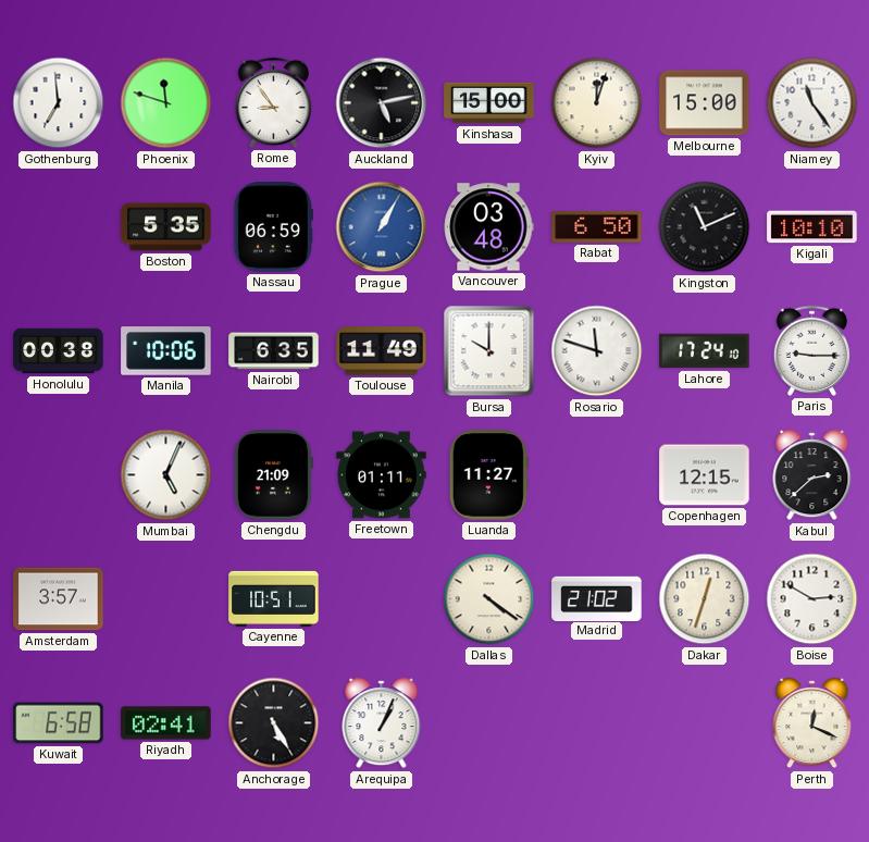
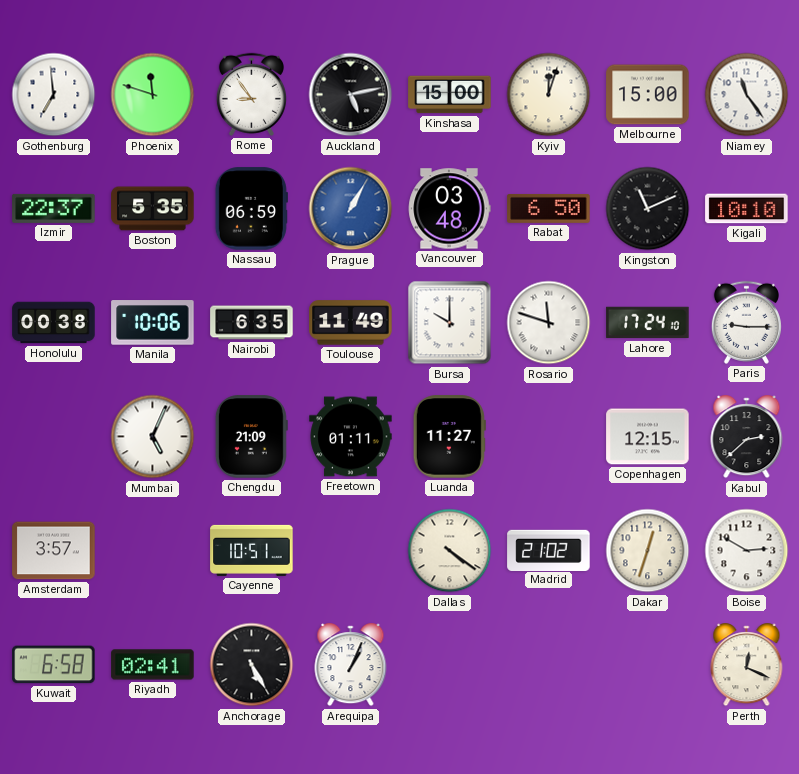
Izmir: none -> 22:37 (54, 208)
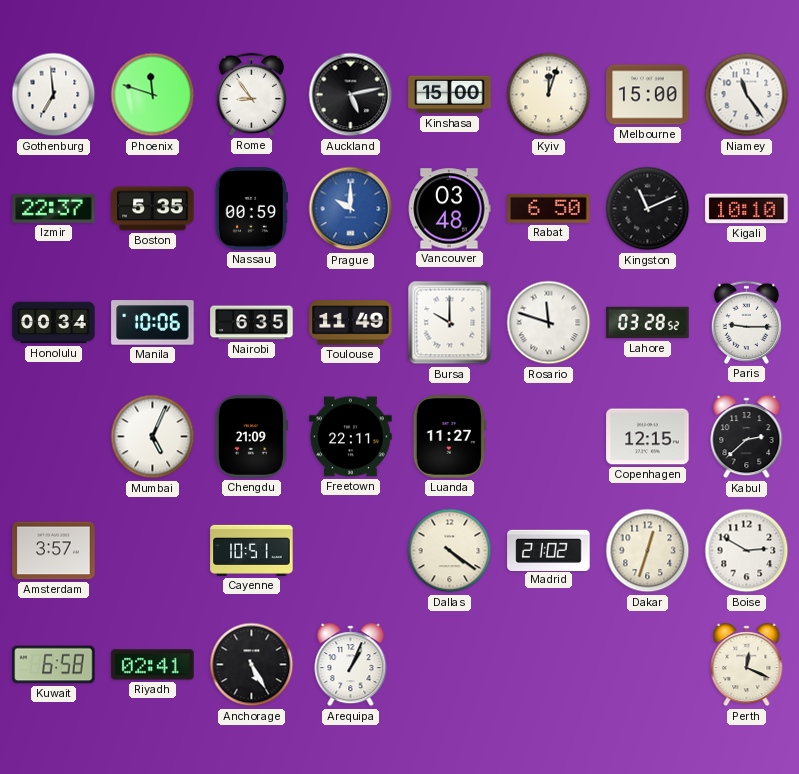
Nassau: 06:59 -> 00:59 (251, 209)
Prague: 1:05 -> 10:00 (351, 209)
Honolulu: 00:38 -> 00:34 (54, 323)
Lahore: 17:24 -> 03:28 (648, 323)
Freetown: 01:11 -> 22:11 (351, 437)
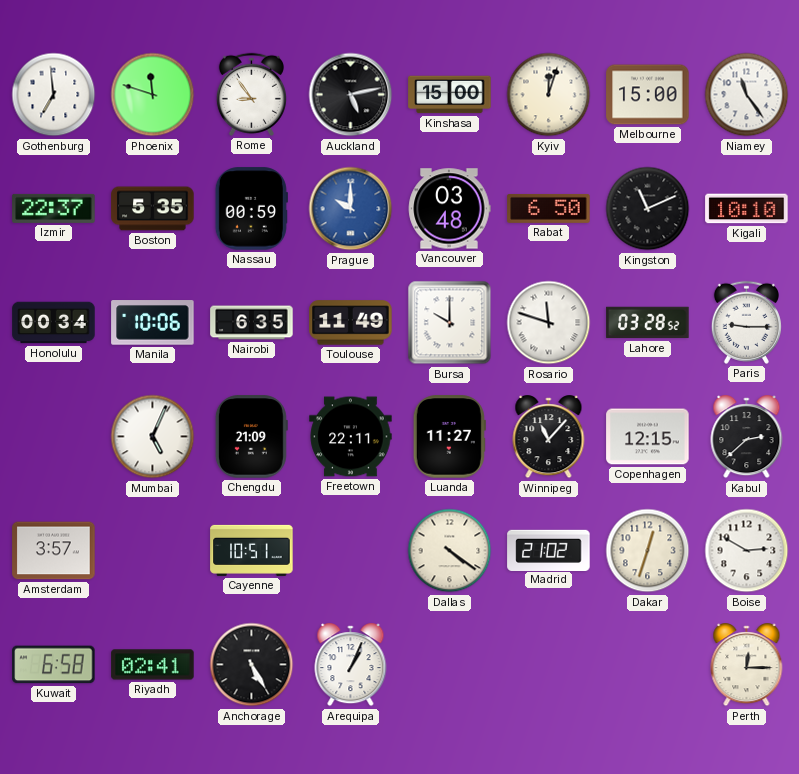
Winnipeg: none -> 11:07 (549, 437)
Perth: 12:19 -> 12:15 (747, 665)
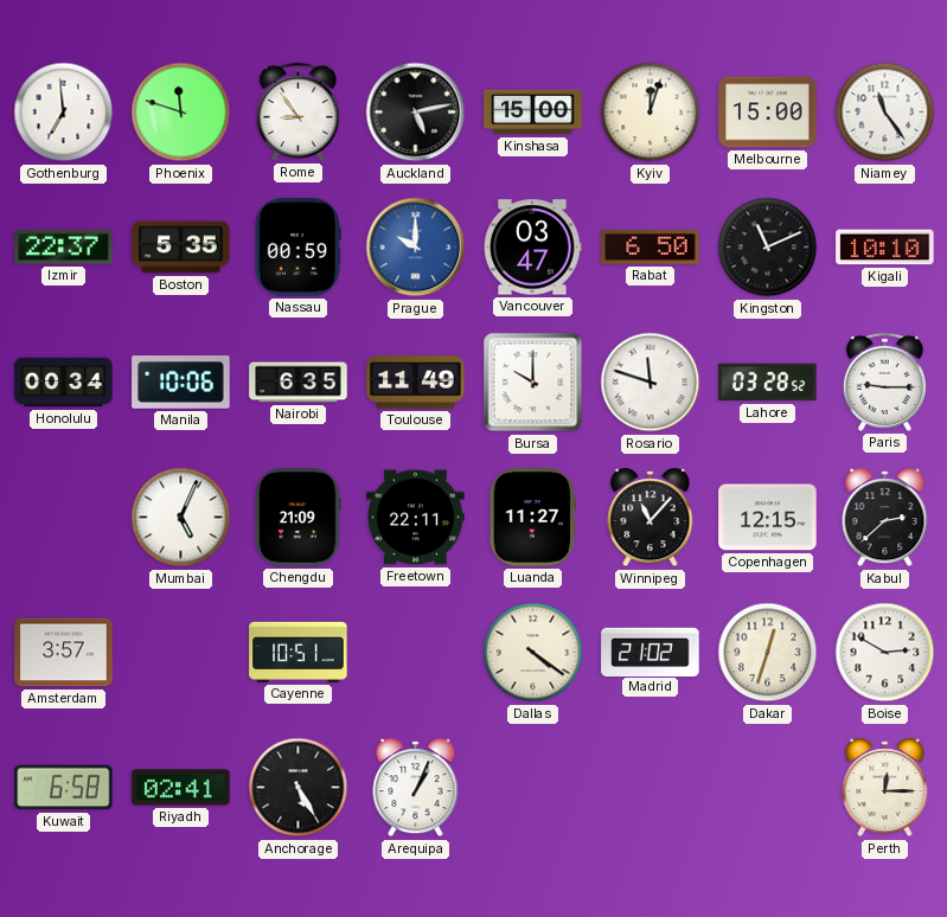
Vancouver: 03:48 -> 03:47 (532, 248)
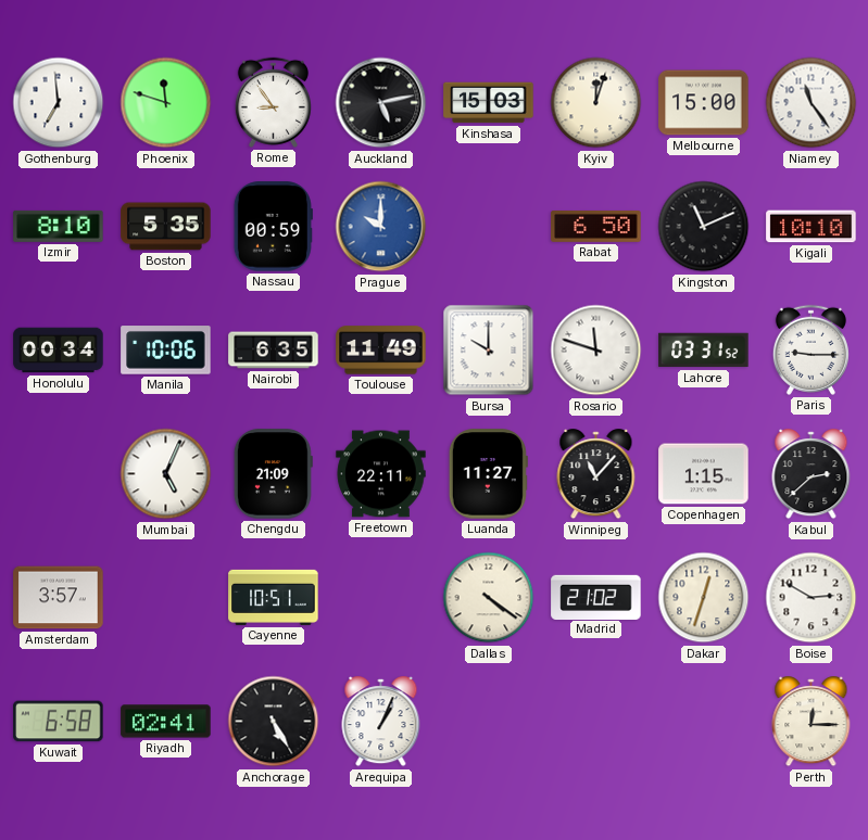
Kinshasa: 15:00 -> 15:03 (489, 103)
Izmir: 22:37 -> 8:10 (59, 226)
Vancouver: 03:47 -> none (532, 248)
Lahore: 03:28 -> 03:31 (704, 351)
Copenhagen: 12:15 -> 1:15 (704, 474)
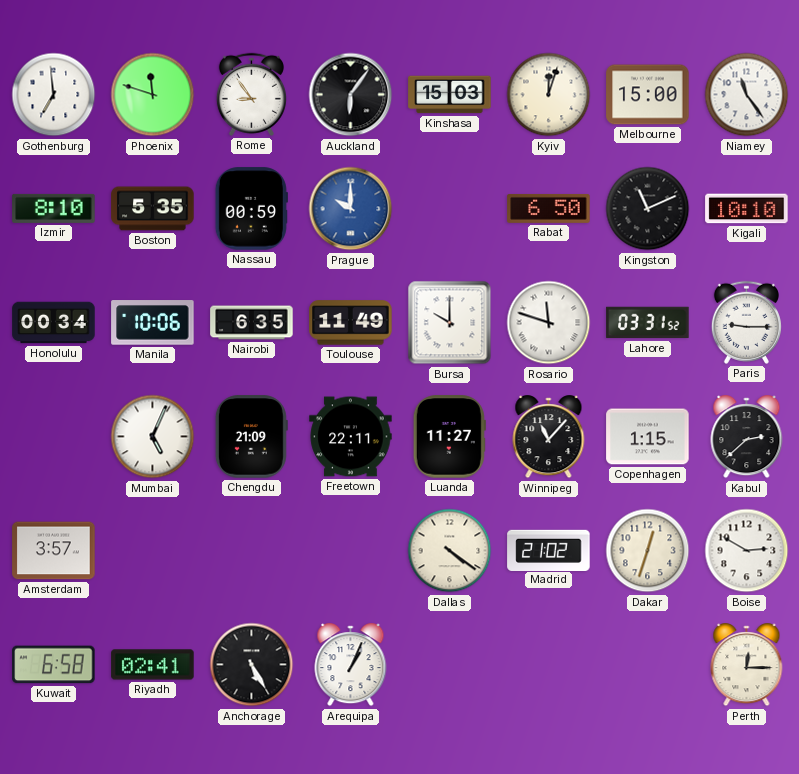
Auckland: 5:13 -> 6:06 (351, 95)
Cayenne: 10:51 -> none (274, 597)
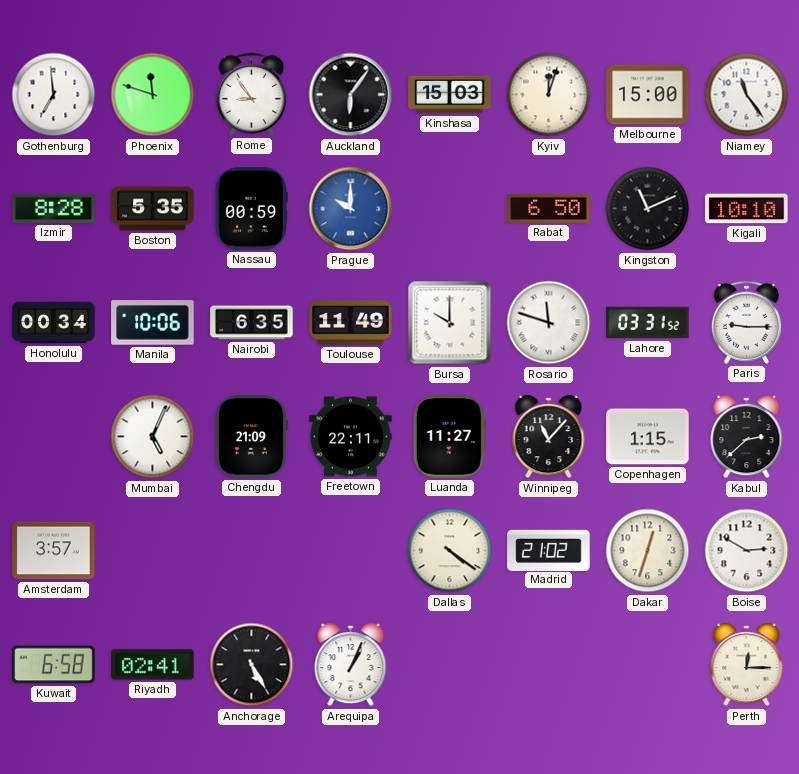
Izmir: 8:10 -> 8:28 (54, 208)
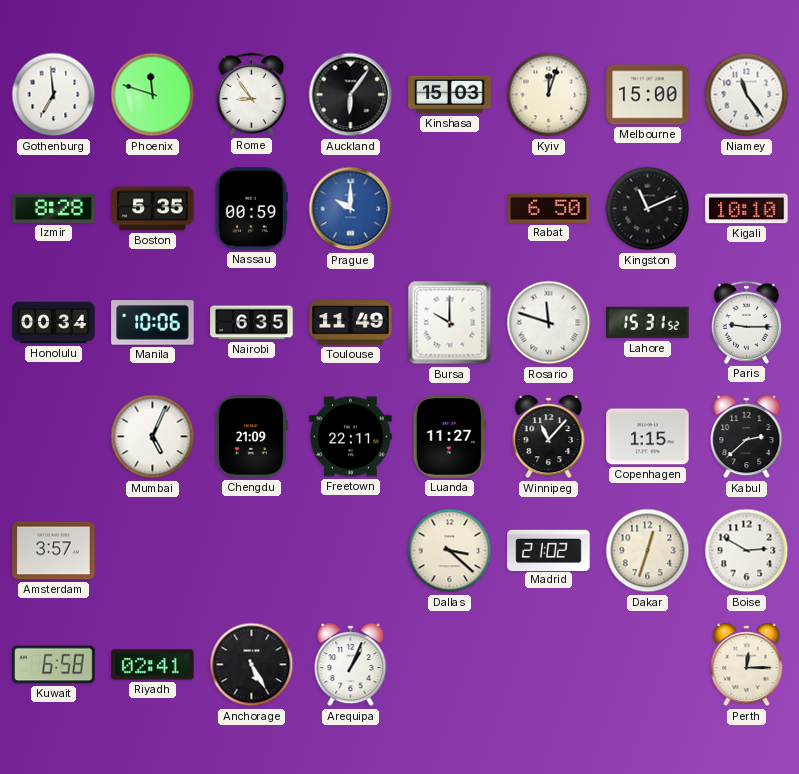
Lahore: 03:31 -> 15:31 (648, 323)
Dallas: 4:21 -> 3:22 (450, 551)
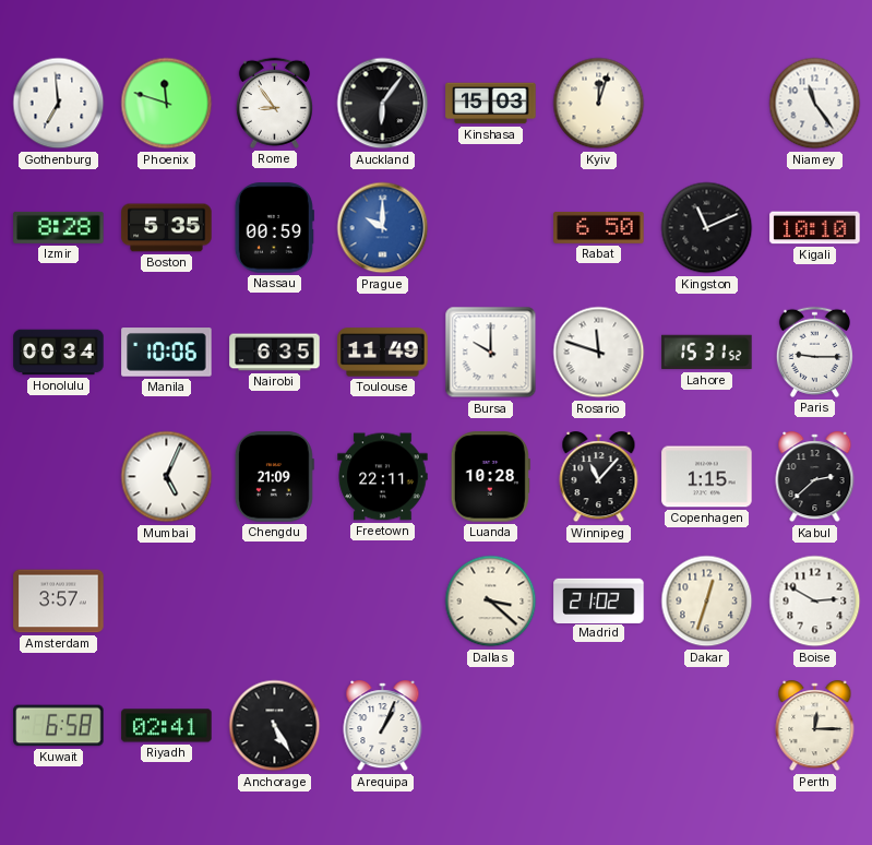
Melbourne: 15:00 -> none (648, 95)
Luanda: 11:27 -> 10:28 (490, 477)
